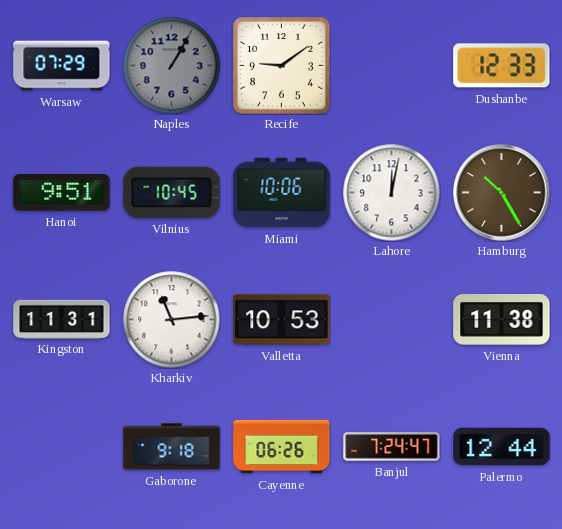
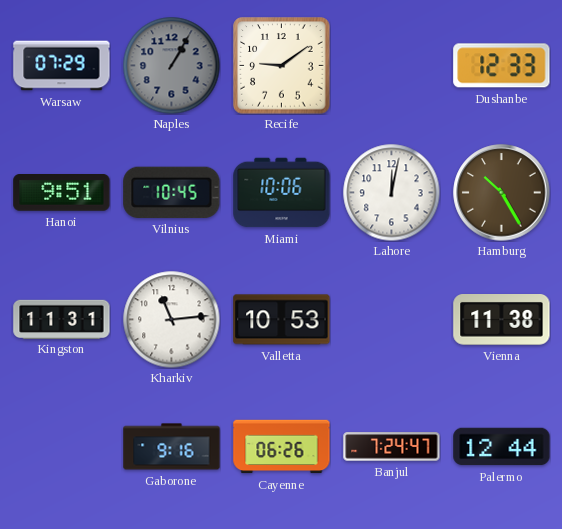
Gaborone: 9:18 -> 9:16 (172, 447)
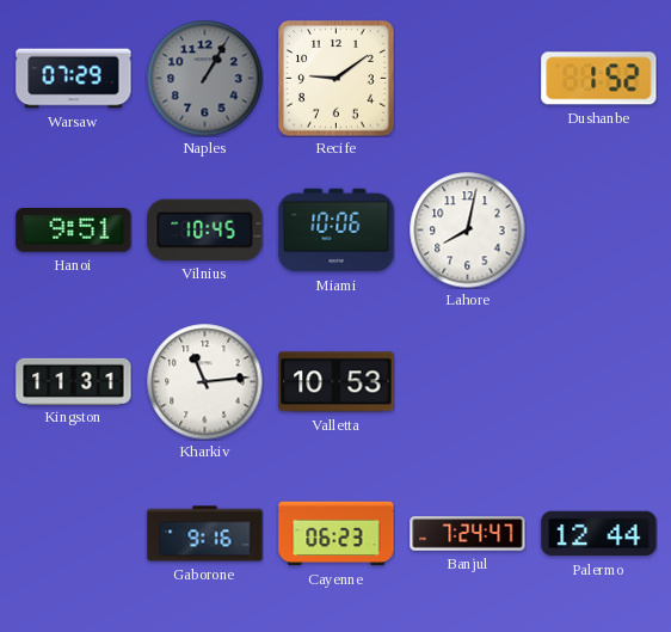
Dushanbe: 12:33 -> 1:52 (599, 79)
Lahore: 12:02 -> 8:02 (467, 229)
Hamburg: 10:25 -> none (502, 193)
Vienna: 11:38 -> none (502, 320)
Cayenne: 06:26 -> 06:23 (337, 534)
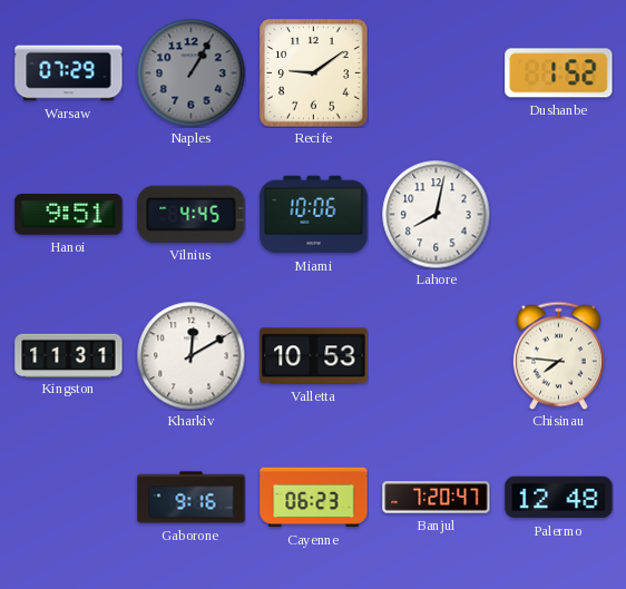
Vilnius: 10:45 -> 4:45 (192, 214)
Kharkiv: 11:14 -> 12:10 (190, 355)
Chisinau: none -> 7:46 (558, 355)
Banjul: 7:24 -> 7:20 (437, 498)
Palermo: 12:44 -> 12:48 (559, 498)
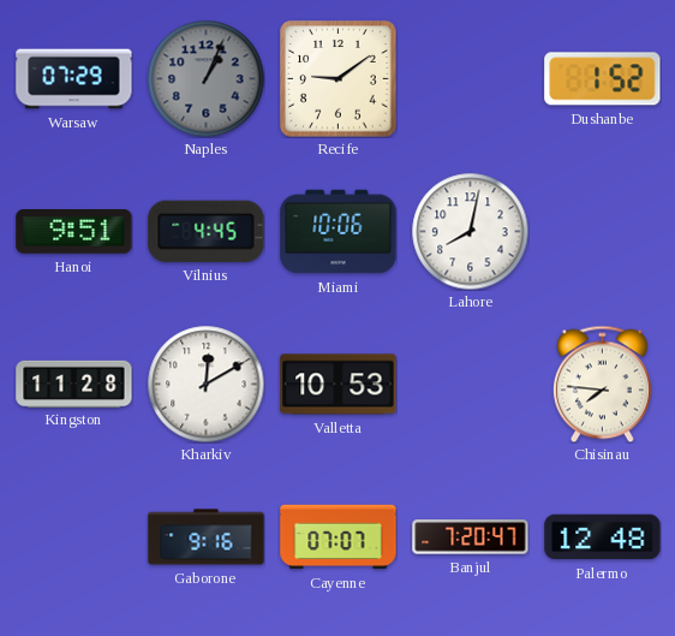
Naples: 1:05 -> 1:04 (205, 78)
Kingston: 11:31 -> 11:28 (74, 384)
Cayenne: 06:23 -> 07:07 (339, 537)
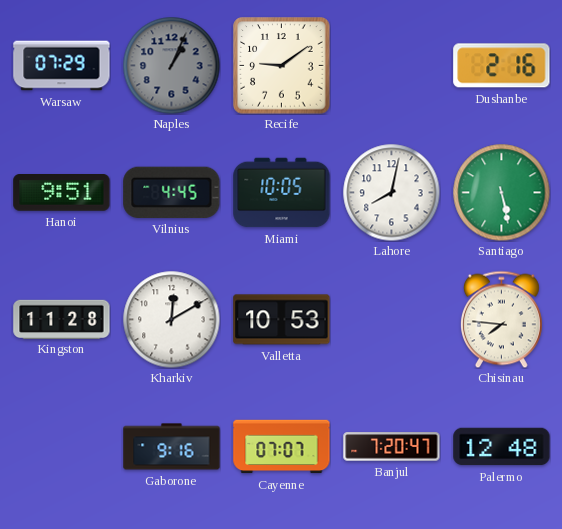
Dushanbe: 1:52 -> 2:16 (502, 66)
Miami: 10:06 -> 10:05 (282, 193)
Santiago: none -> 5:28 (501, 192)
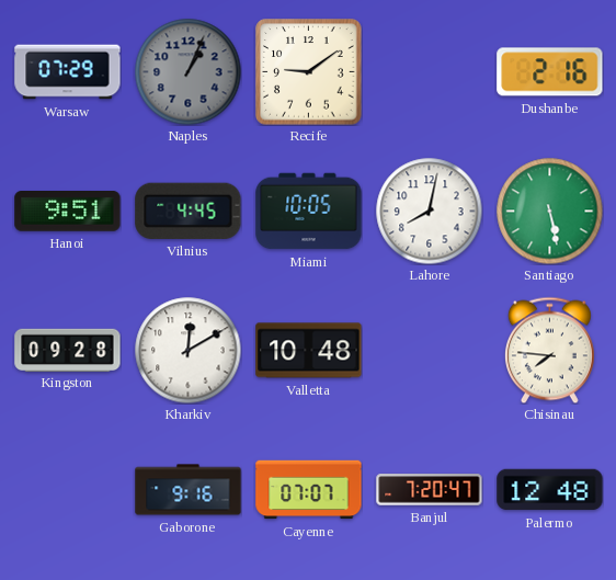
Kingston: 11:28 -> 09:28 (68, 350)
Valletta: 10:53 -> 10:48 (309, 351)
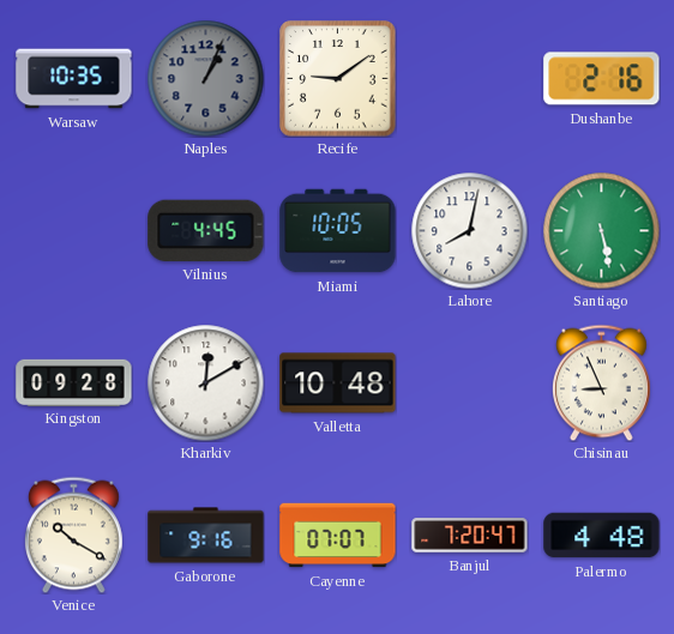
Warsaw: 07:29 -> 10:35 (74, 79)
Hanoi: 9:51 -> none (68, 212)
Chisinau: 7:46 -> 8:56 (601, 382)
Venice: none -> 10:20 (73, 535)
Palermo: 12:48 -> 4:48 (602, 536)
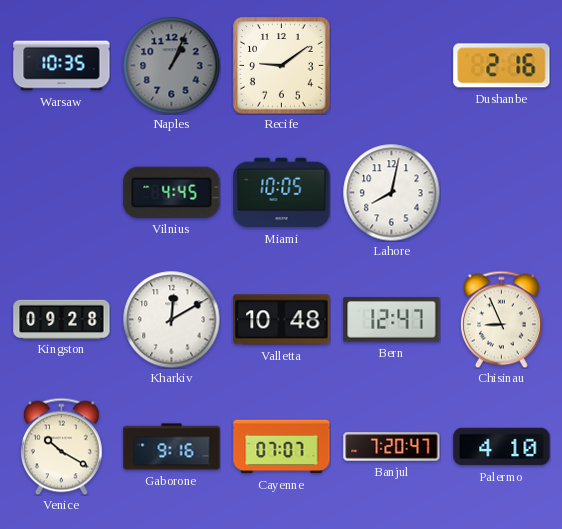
Santiago: 5:28 -> none (601, 230)
Bern: none -> 12:47 (392, 320)
Palermo: 4:48 -> 4:10 (502, 447)
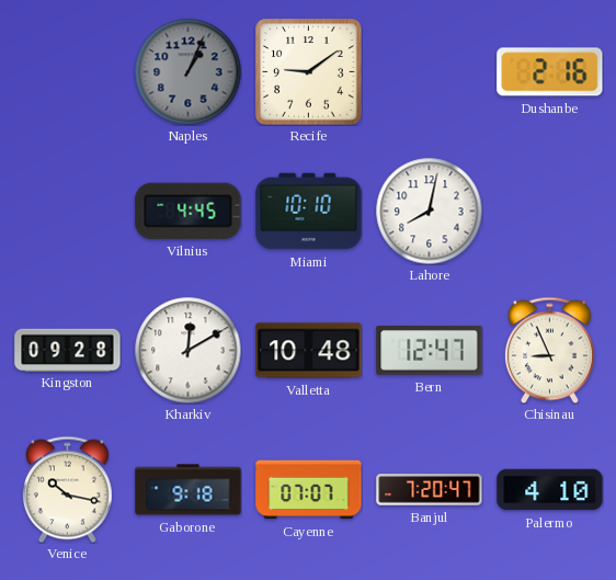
Warsaw: 10:35 -> none (62, 66)
Miami: 10:05 -> 10:10 (309, 212)
Venice: 10:20 -> 10:17 (67, 489)
Gaborone: 9:16 -> 9:18 (189, 490)
